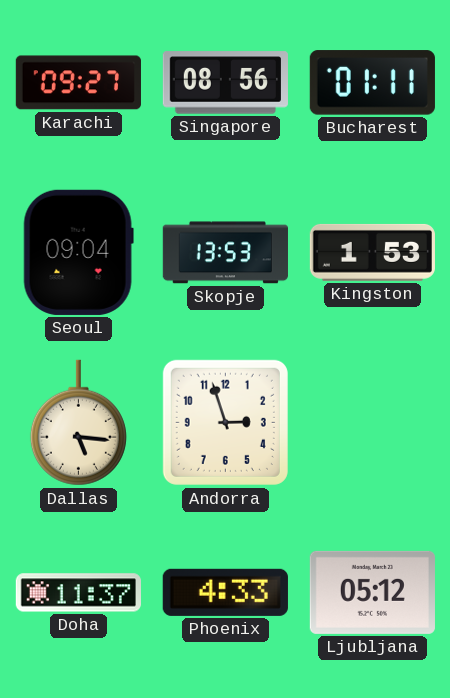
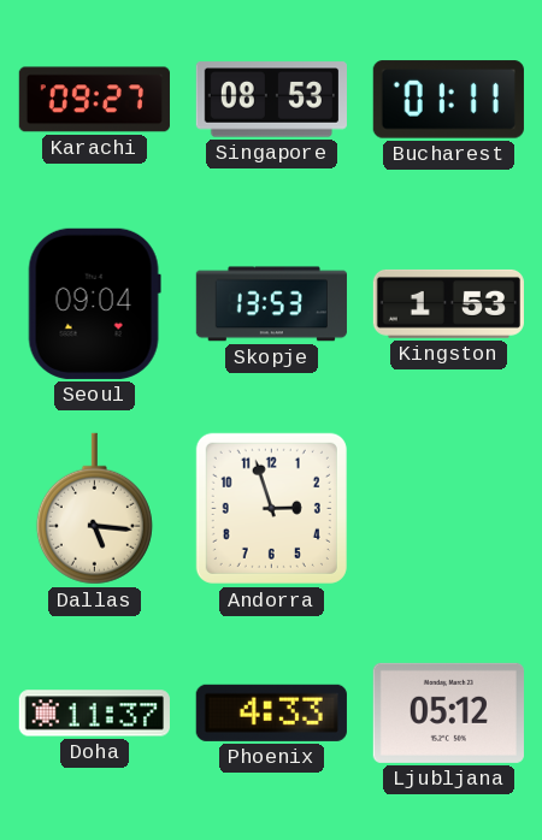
Singapore: 08:56 -> 08:53 (271, 100)
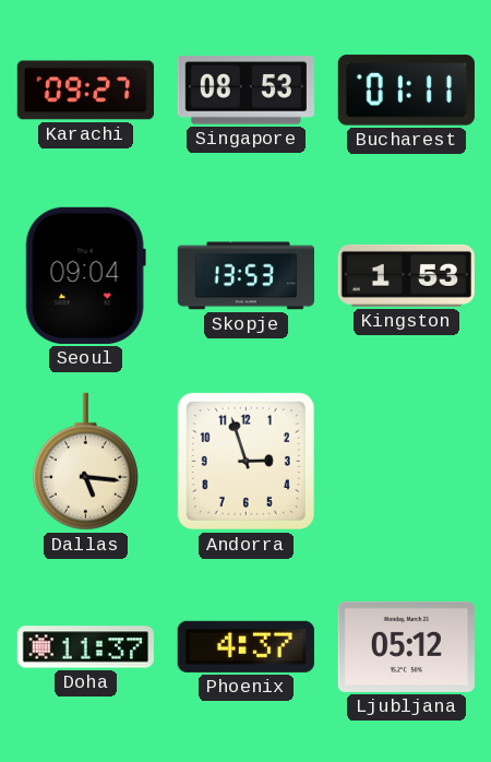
Phoenix: 4:33 -> 4:37 (245, 646)
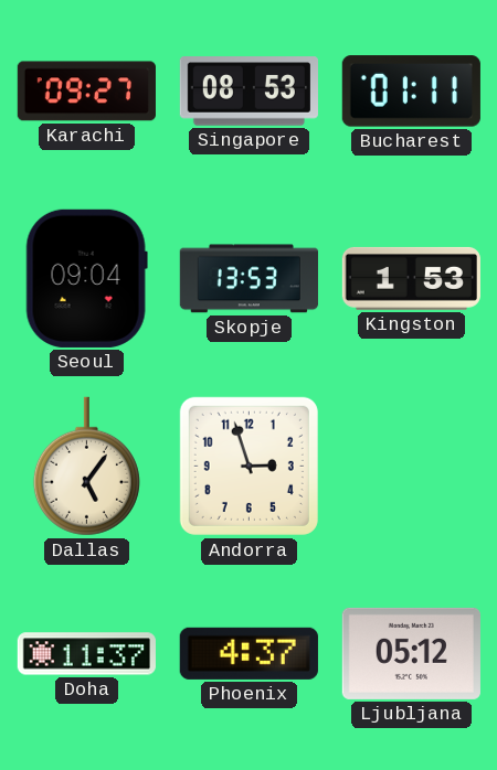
Dallas: 5:16 -> 5:06 (86, 467)
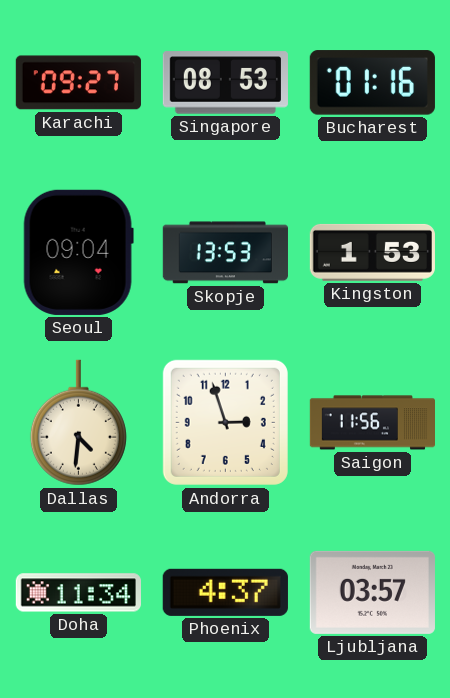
Bucharest: 01:11 -> 01:16 (372, 83)
Dallas: 5:06 -> 4:31 (78, 423)
Saigon: none -> 11:56 (372, 423)
Doha: 11:37 -> 11:34 (78, 593)
Ljubljana: 05:12 -> 03:57 (372, 592)
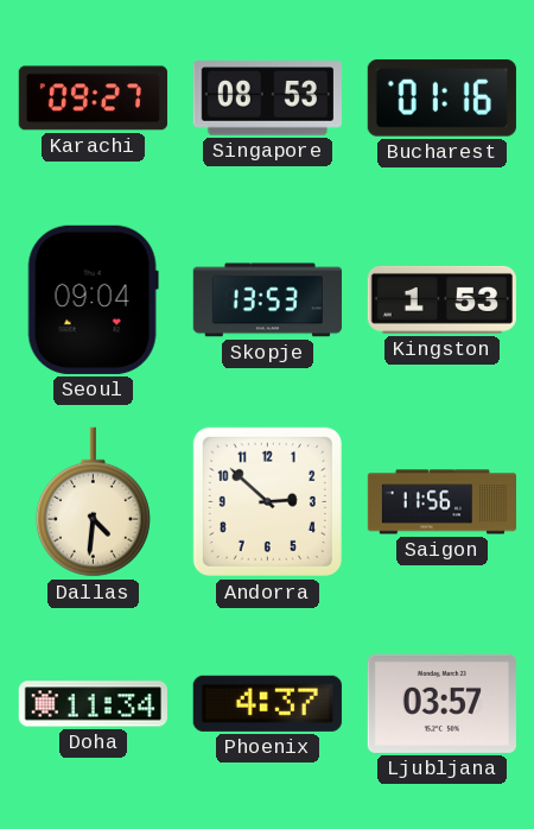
Andorra: 2:57 -> 2:52 (267, 501)
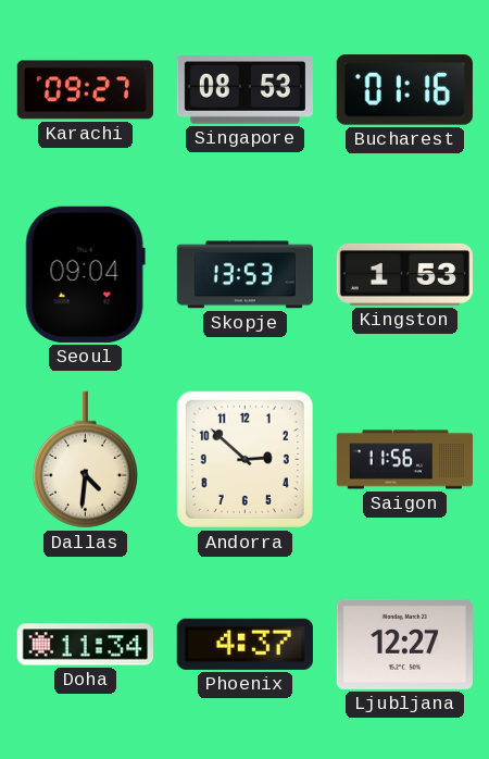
Ljubljana: 03:57 -> 12:27 (404, 644)
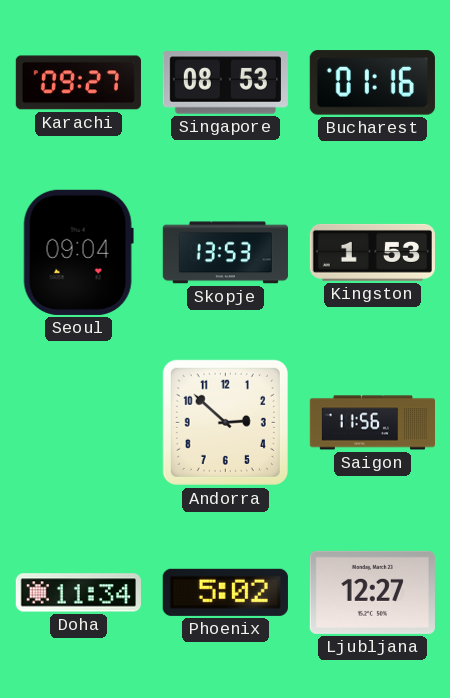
Dallas: 4:31 -> none (85, 460)
Phoenix: 4:37 -> 5:02 (225, 592)
